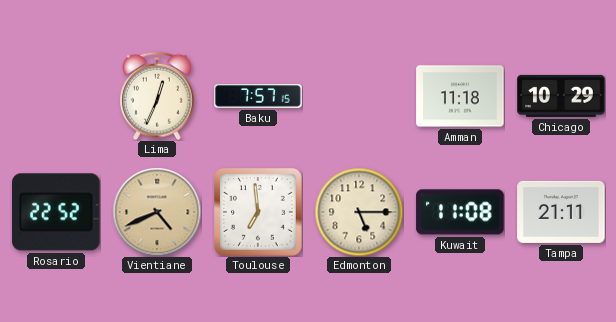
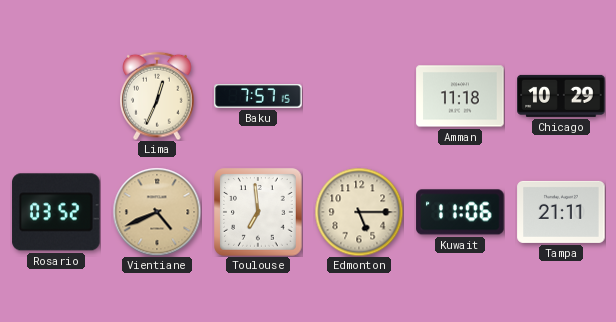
Rosario: 22:52 -> 03:52 (56, 212)
Kuwait: 11:08 -> 11:06 (460, 212)
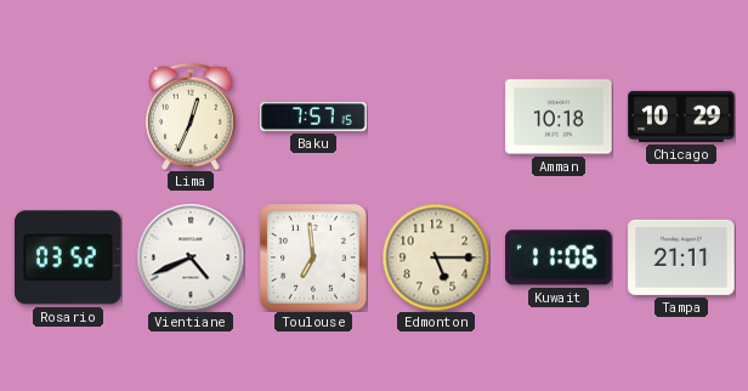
Amman: 11:18 -> 10:18 (559, 117)
Vientiane dial: champagne -> white (191, 257)
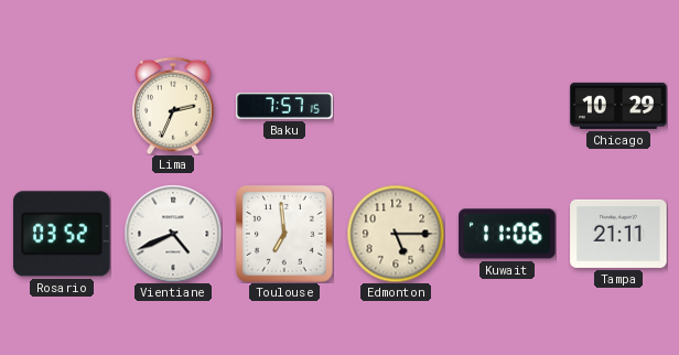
Lima: 12:34 -> 2:34 (173, 106)
Amman: 10:18 -> none (559, 117)
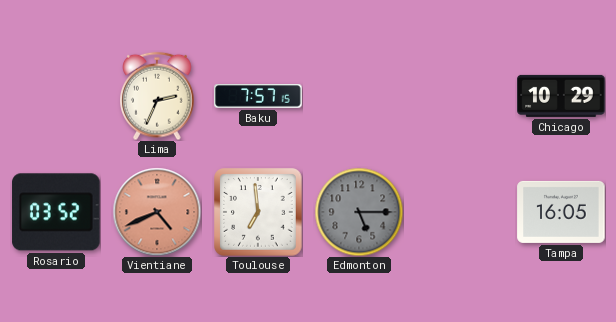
Vientiane dial: white -> salmon (157, 212)
Edmonton dial: cream -> grey (359, 212)
Kuwait: 11:06 -> none (507, 234)
Tampa: 21:11 -> 16:05 (561, 212)
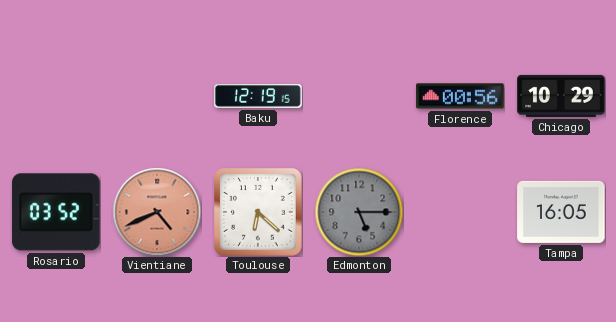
Lima: 2:34 -> none (157, 96)
Baku: 7:57 -> 12:19 (258, 96)
Florence: none -> 00:56 (460, 96)
Toulouse: 6:59 -> 6:22 (258, 212)
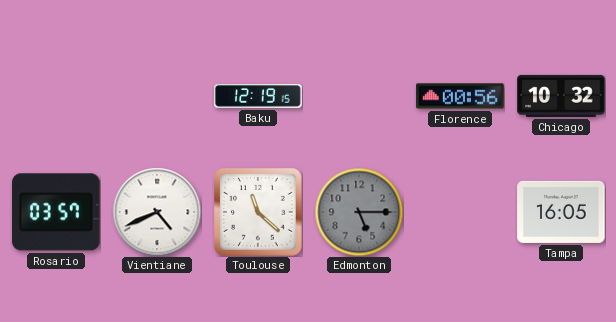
Chicago: 10:29 -> 10:32 (561, 96)
Rosario: 03:52 -> 03:57 (56, 212)
Vientiane dial: salmon -> white (157, 212)
Toulouse: 6:22 -> 11:22 (258, 212)
